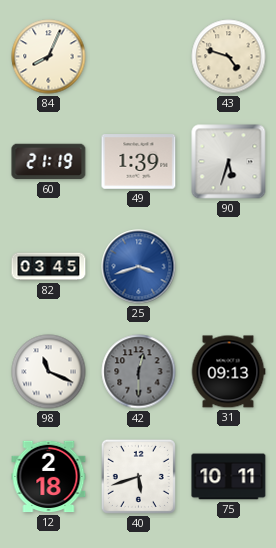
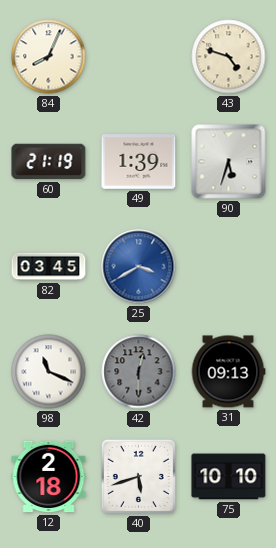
25: 3:42 -> 3:40 (139, 267)
75: 10:11 -> 10:10 (229, 477)
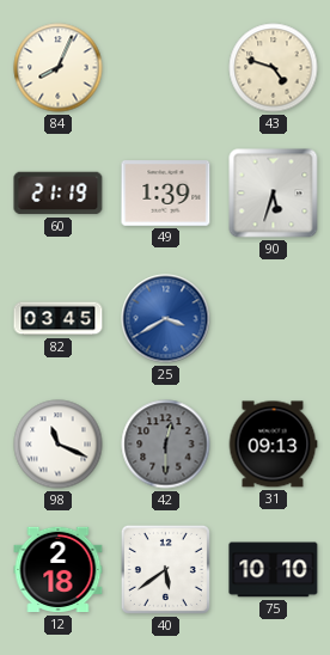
40: 5:42 -> 5:39 (165, 569)
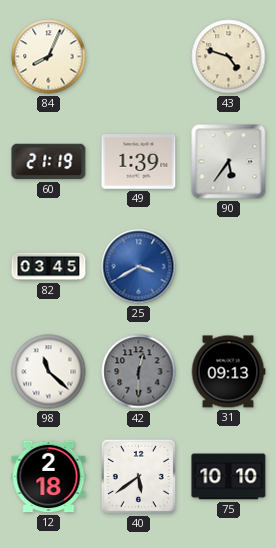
90: 5:33 -> 5:36 (229, 162)
98: 11:19 -> 11:22 (49, 372)
